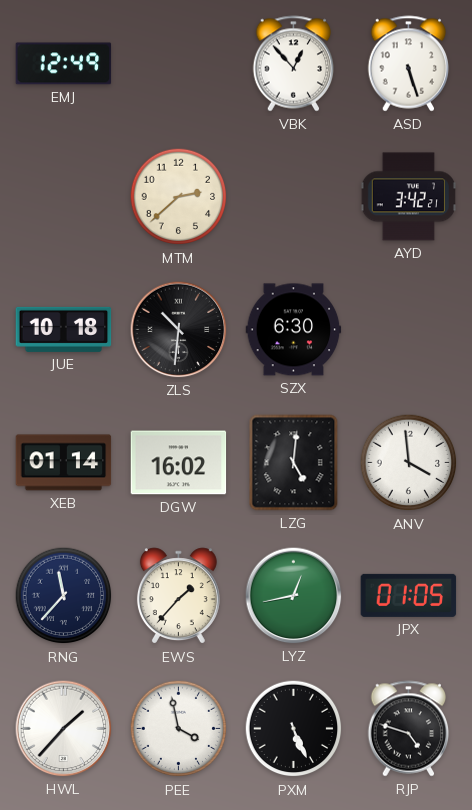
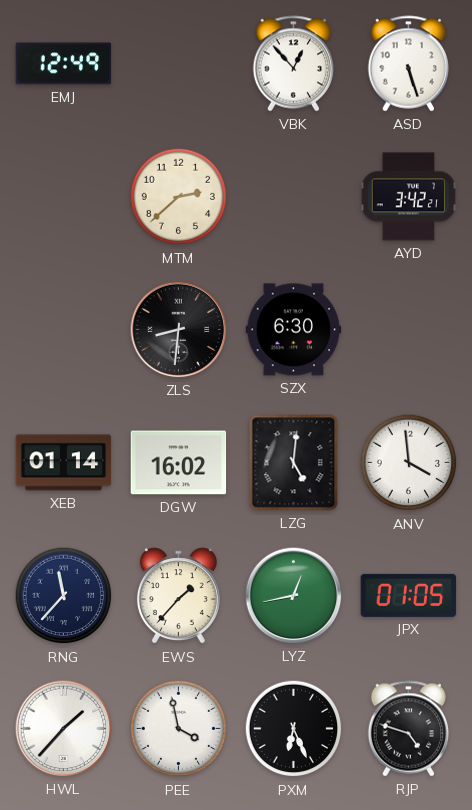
JUE: 10:18 -> none (64, 329)
ZLS: 10:31 -> 8:31 (179, 330)
PXM: 5:26 -> 6:26 (294, 729)
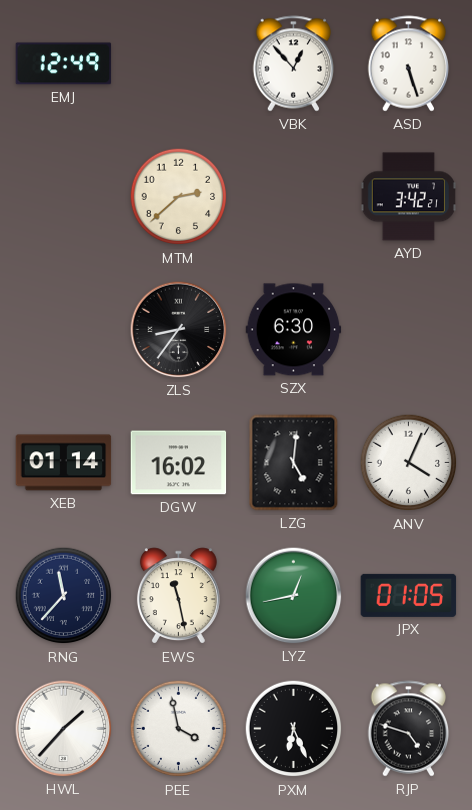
ZLS: 8:31 -> 8:36 (179, 330)
ANV: 3:59 -> 4:04 (409, 463)
EWS: 1:37 -> 11:28 (178, 596)
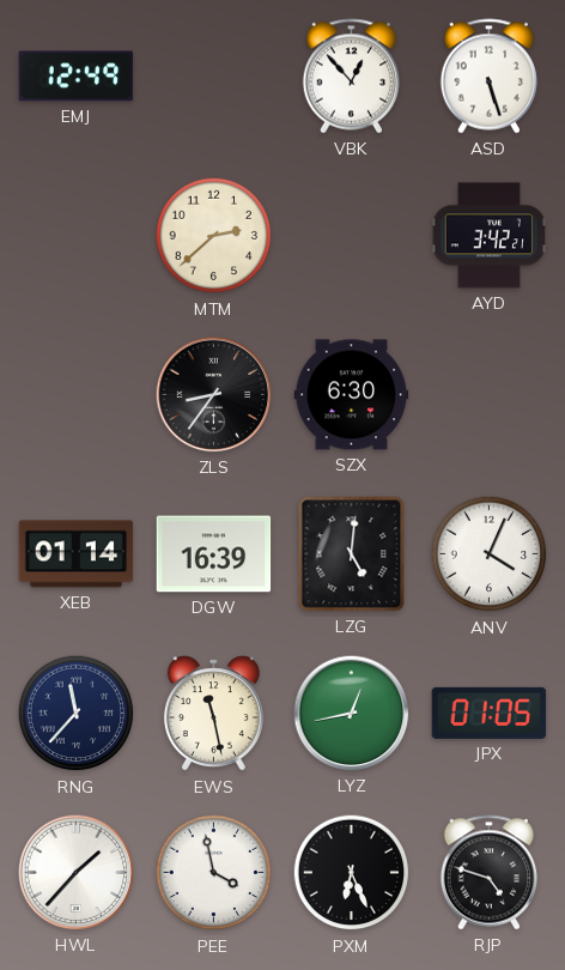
DGW: 16:02 -> 16:39 (214, 554)
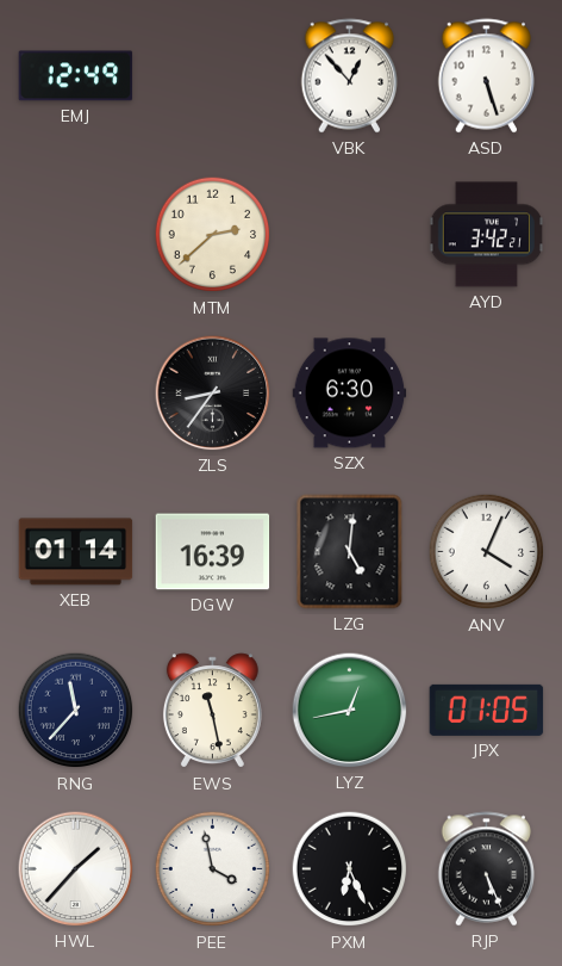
RJP: 4:48 -> 5:26 (487, 869)
